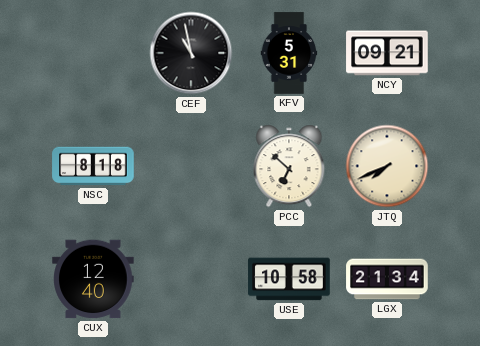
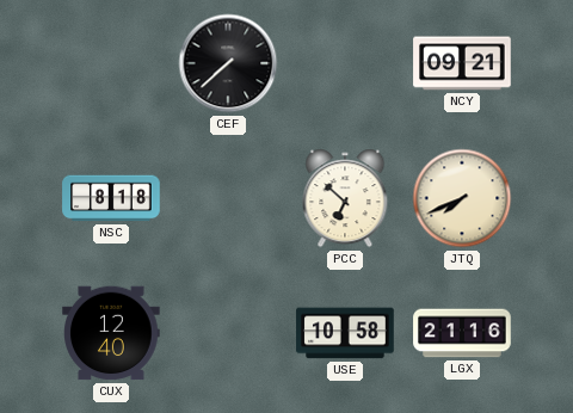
CEF: 10:58 -> 7:38 (228, 63)
KFV: 5:31 -> none (289, 53)
LGX: 21:34 -> 21:16 (462, 333)
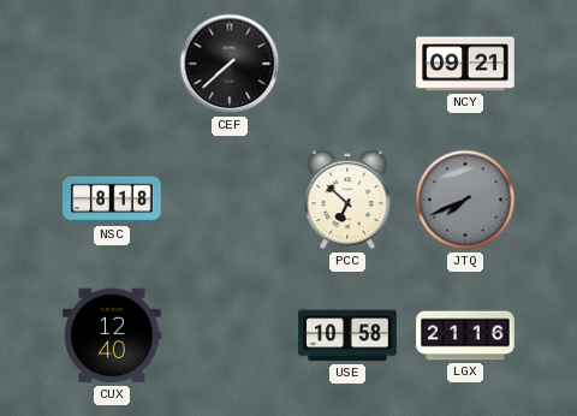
JTQ dial: cream -> grey (465, 200)
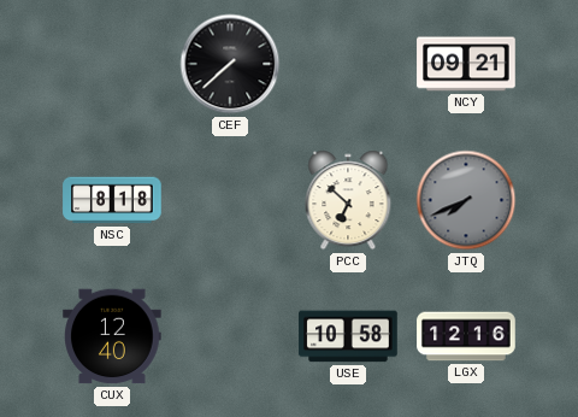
LGX: 21:16 -> 12:16 (466, 336)
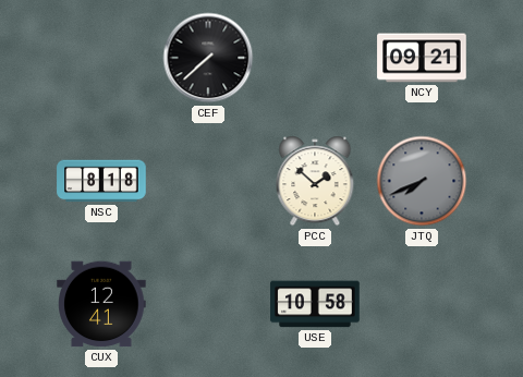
PCC: 6:52 -> 1:52 (315, 181)
CUX: 12:40 -> 12:41 (101, 304)
LGX: 12:16 -> none (466, 336)
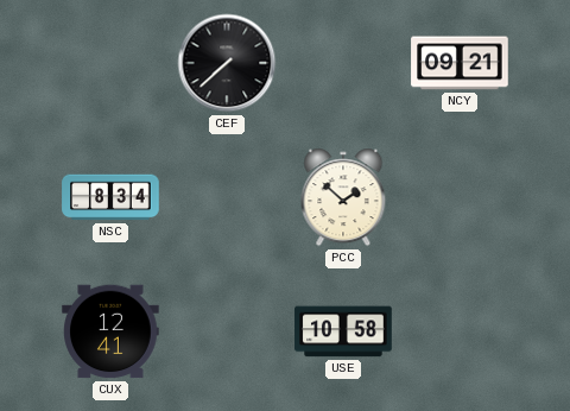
NSC: 8:18 -> 8:34 (110, 197)
JTQ: 7:41 -> none (422, 181)
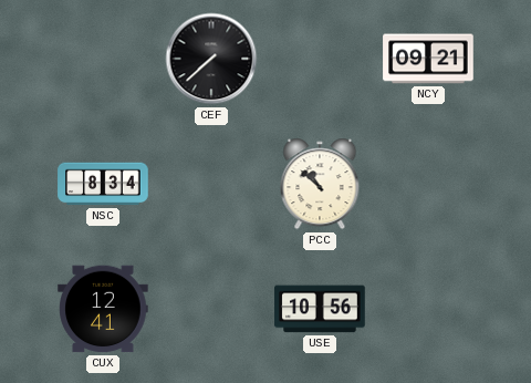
PCC: 1:52 -> 10:52 (320, 184)
USE: 10:58 -> 10:56 (320, 309)
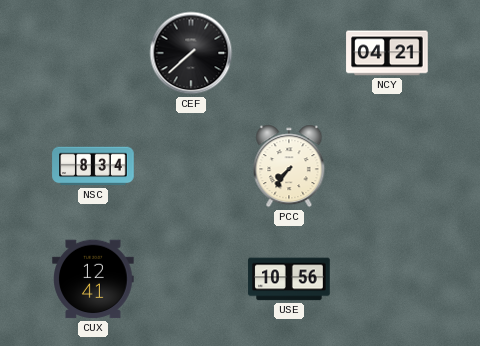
NCY: 09:21 -> 04:21 (387, 53)
PCC: 10:52 -> 7:36 (289, 166)
